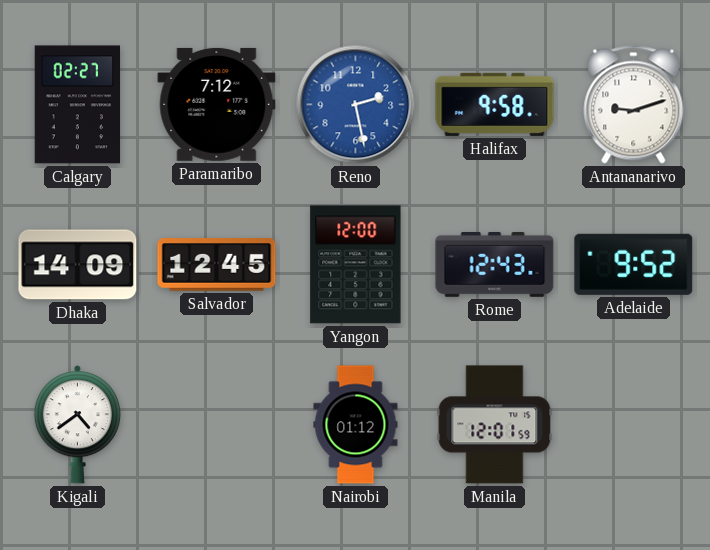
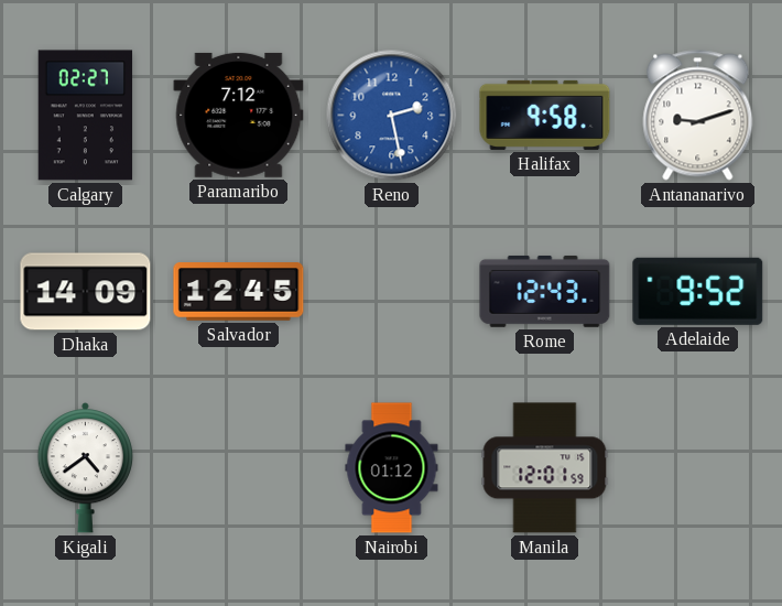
Yangon: 12:00 -> none (356, 265)
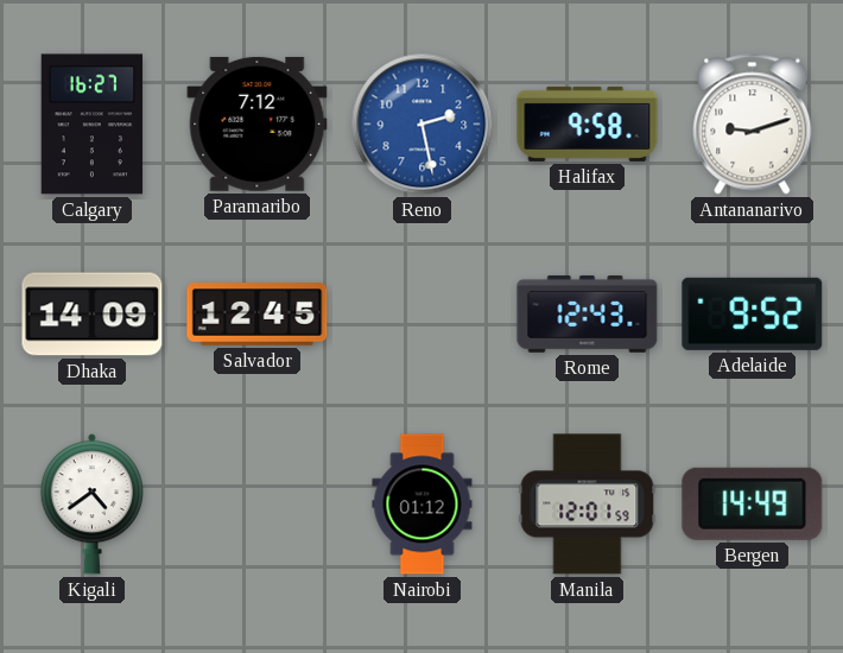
Calgary: 02:27 -> 16:27 (93, 125)
Bergen: none -> 14:49 (753, 503)
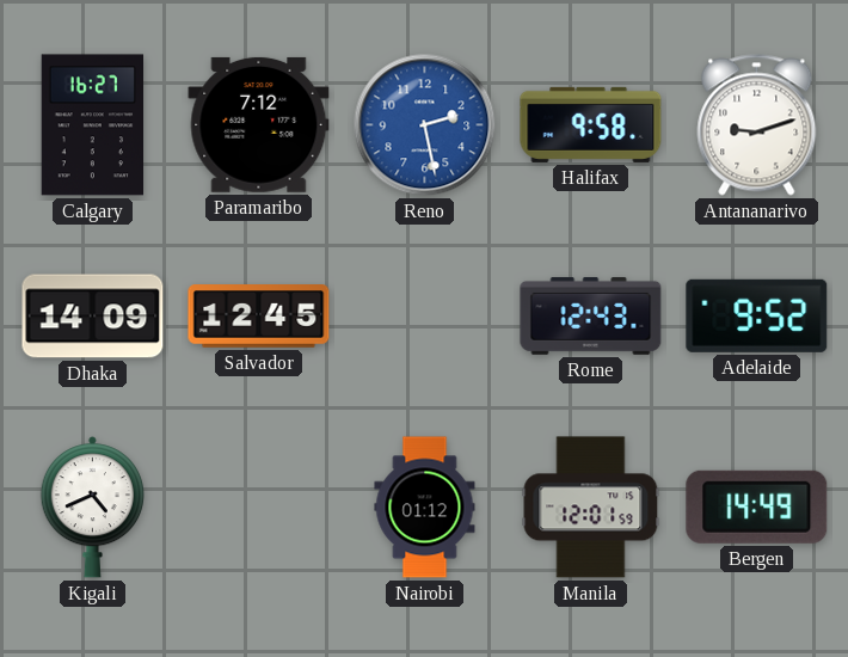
Kigali: 4:39 -> 4:41 (92, 508)
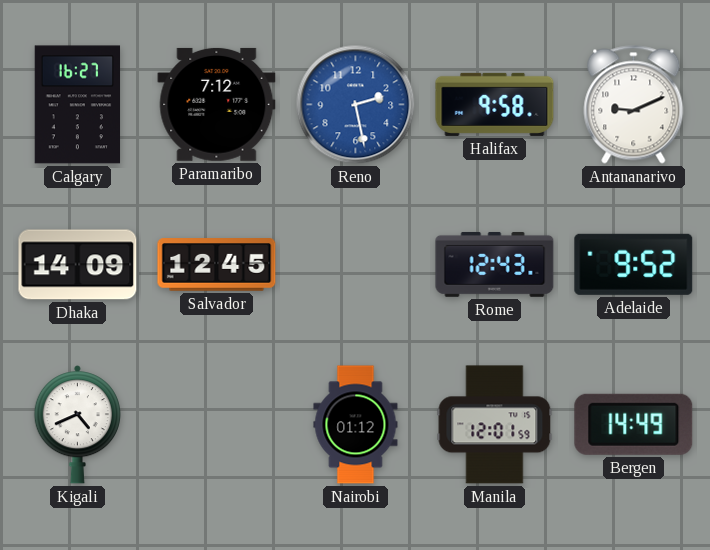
Antananarivo: 9:12 -> 9:11 (634, 105)
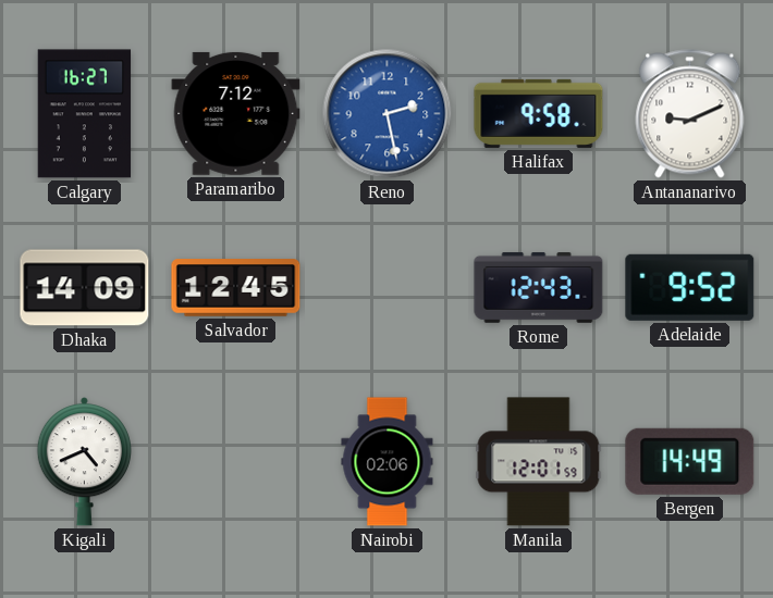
Nairobi: 01:12 -> 02:06 (388, 462)
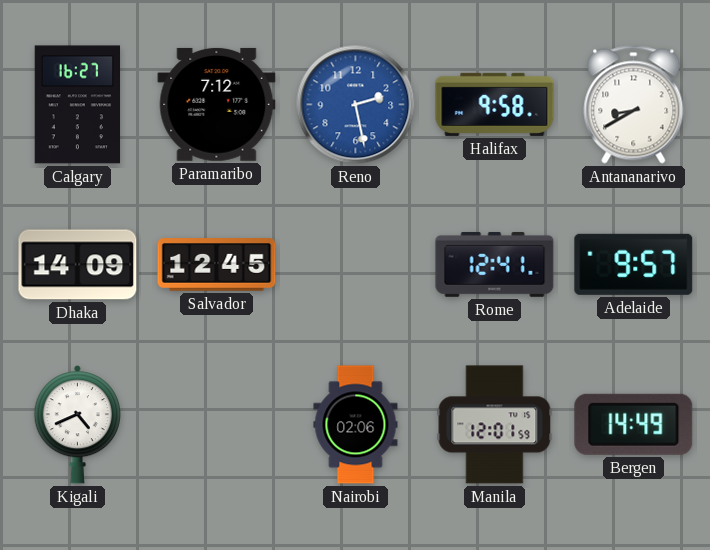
Antananarivo: 9:11 -> 8:40 (634, 105)
Rome: 12:43 -> 12:41 (495, 264)
Adelaide: 9:52 -> 9:57 (634, 264)
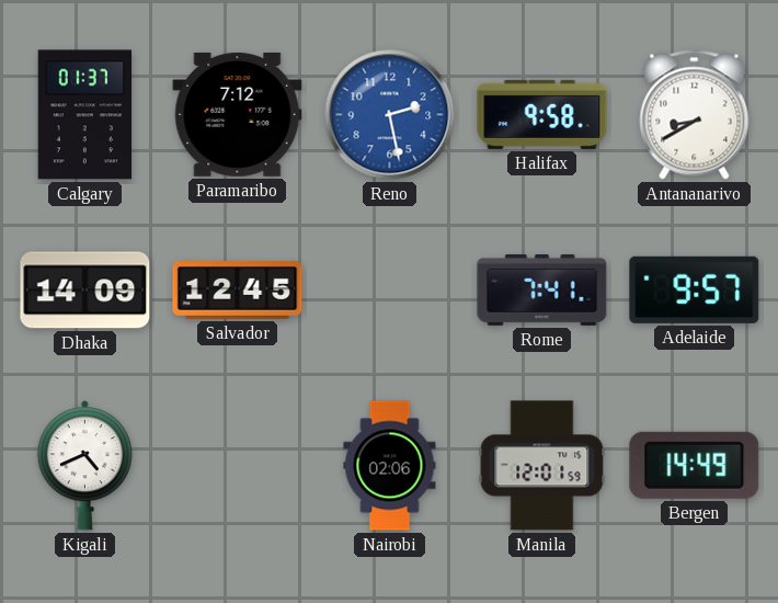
Calgary: 16:27 -> 01:37 (85, 115)
Rome: 12:41 -> 7:41 (542, 289)
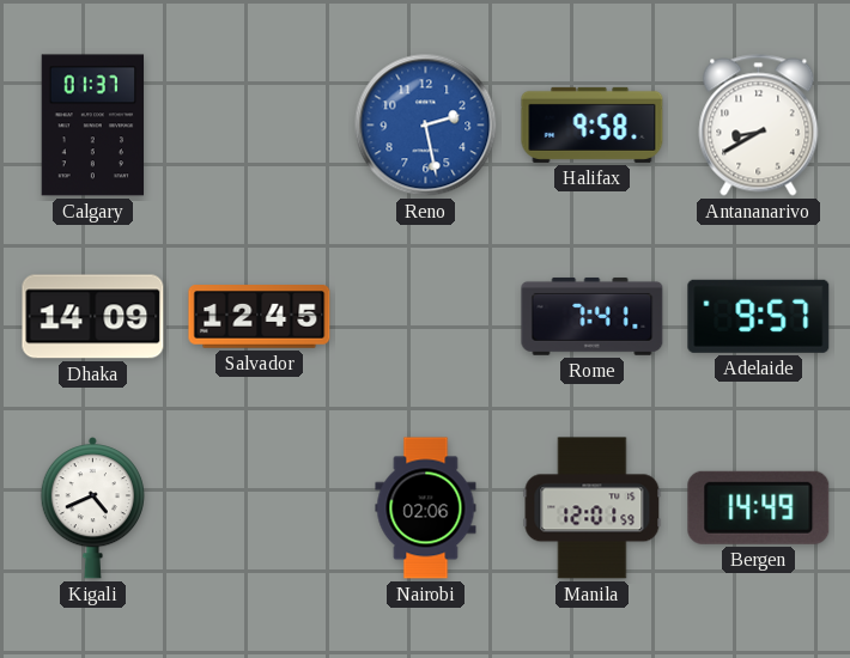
Paramaribo: 7:12 -> none (238, 114)
